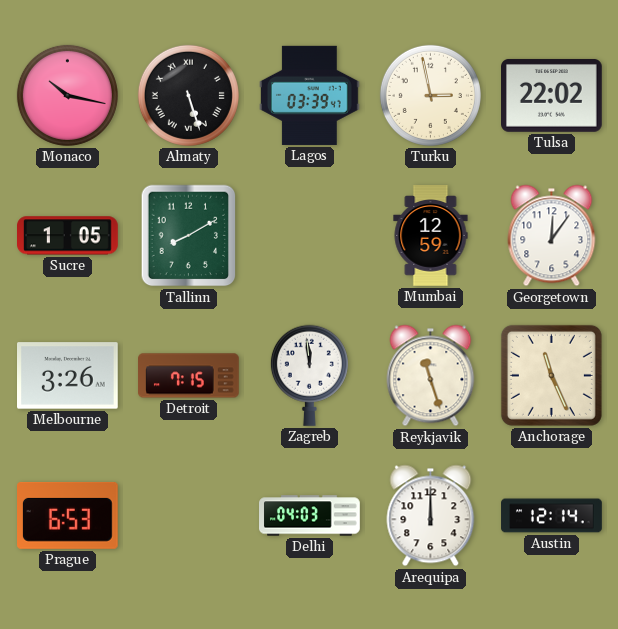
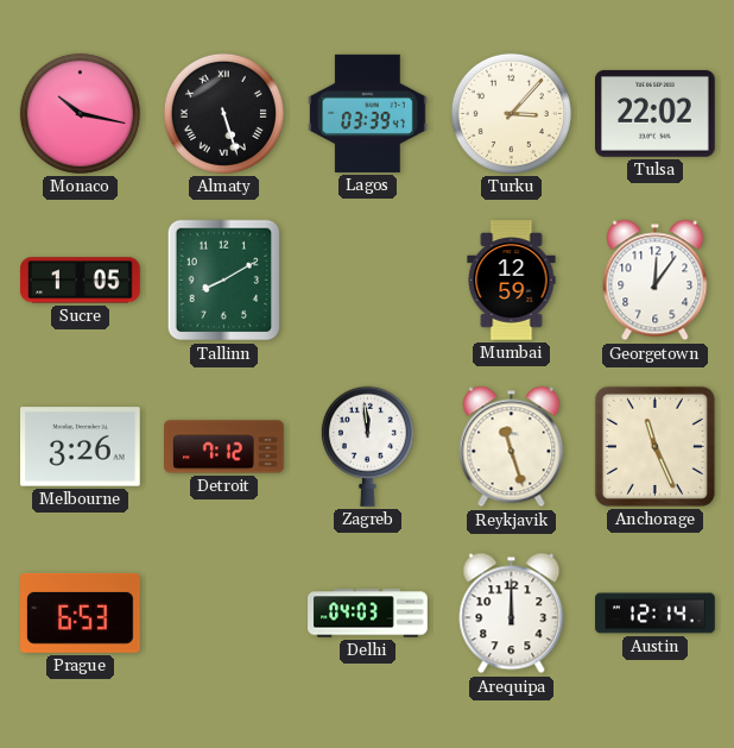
Turku: 2:58 -> 3:07 (511, 113)
Detroit: 7:15 -> 7:12 (224, 447)
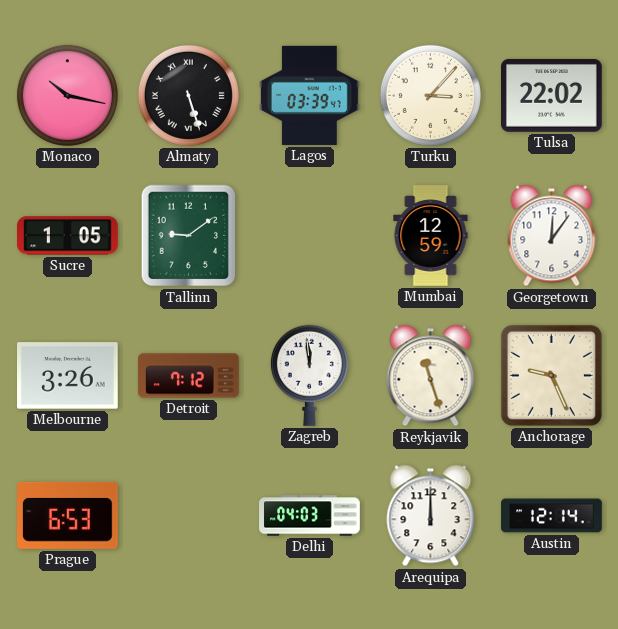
Tallinn: 8:10 -> 9:09 (189, 236)
Anchorage: 11:26 -> 9:26 (551, 375)
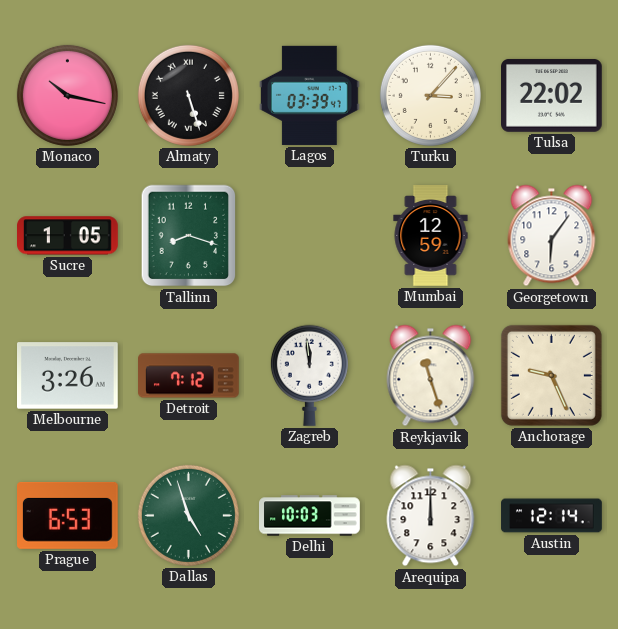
Tallinn: 9:09 -> 8:18 (189, 236)
Georgetown: 12:06 -> 6:06 (552, 236)
Dallas: none -> 4:57 (188, 515)
Delhi: 04:03 -> 10:03 (310, 516)
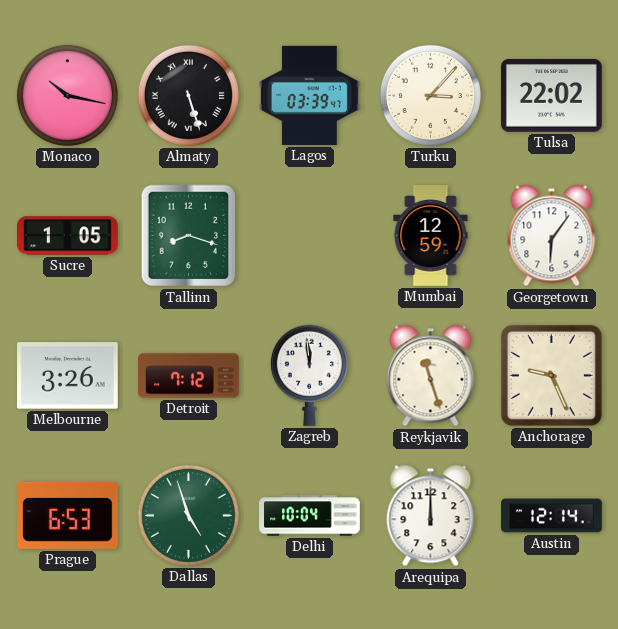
Delhi: 10:03 -> 10:04 (310, 516)
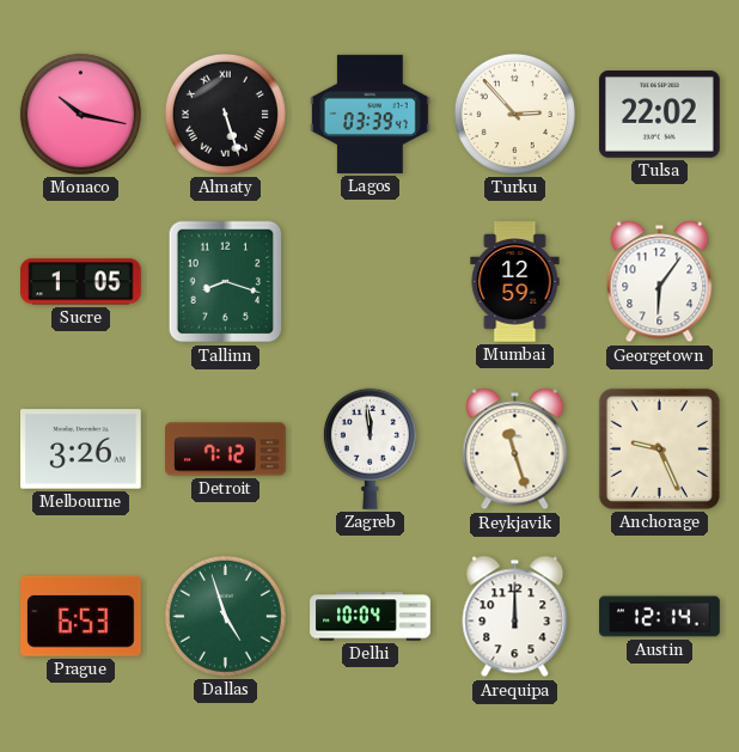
Turku: 3:07 -> 2:53 (514, 114)
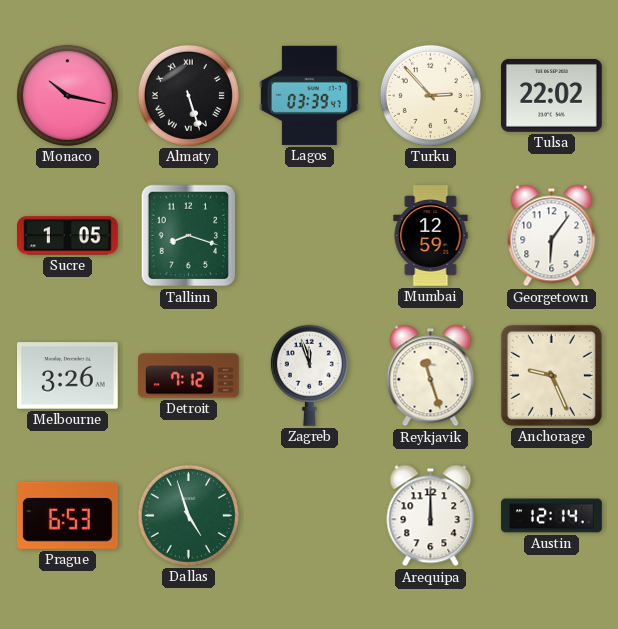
Zagreb: 11:59 -> 11:57 (309, 375)
Delhi: 10:04 -> none (371, 617)
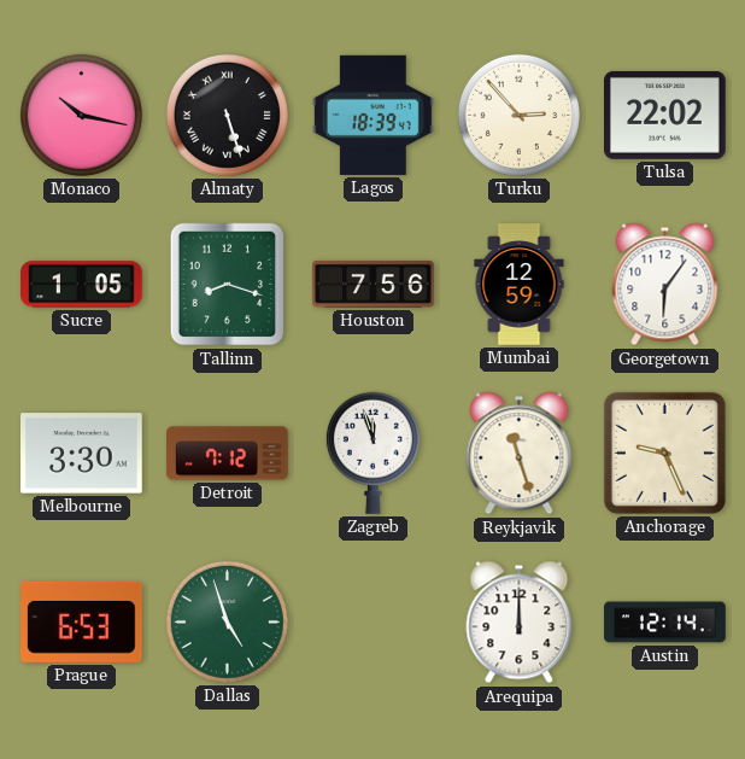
Lagos: 03:39 -> 18:39 (374, 115)
Houston: none -> 7:56 (374, 284)
Melbourne: 3:26 -> 3:30 (82, 454)
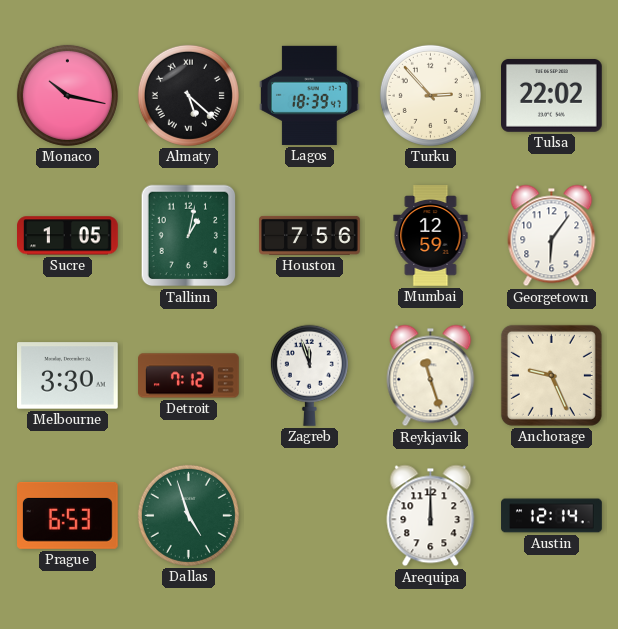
Almaty: 5:27 -> 5:22 (188, 95)
Tallinn: 8:18 -> 1:02 (189, 236)
